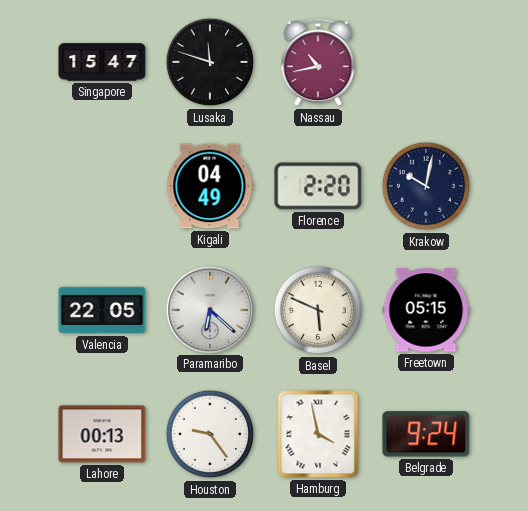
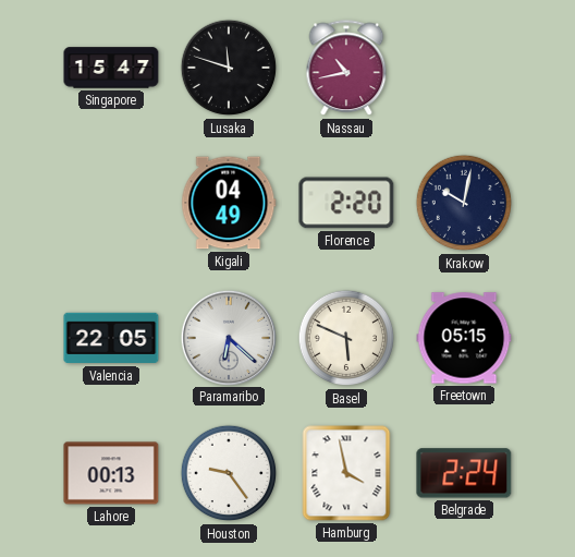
Belgrade: 9:24 -> 2:24 (464, 473)
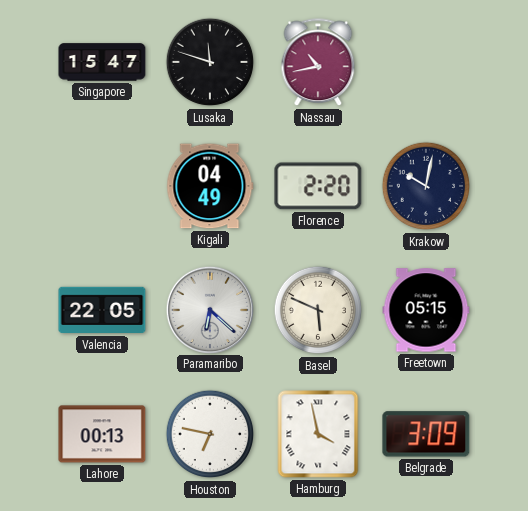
Houston: 9:24 -> 6:47 (210, 434)
Belgrade: 2:24 -> 3:09 (426, 434)
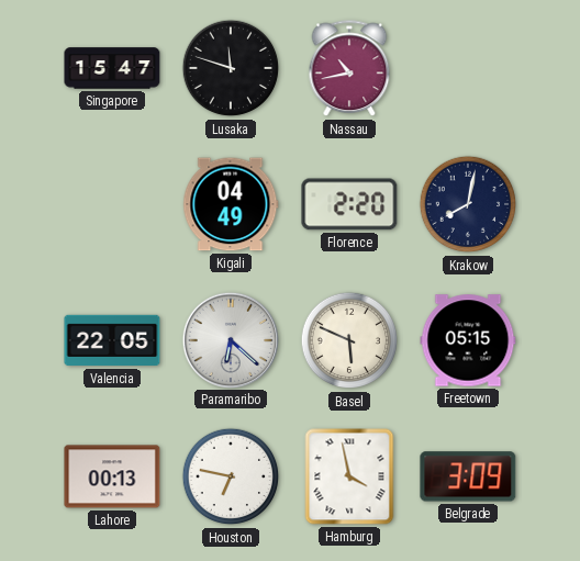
Krakow: 10:02 -> 8:02 (468, 204)
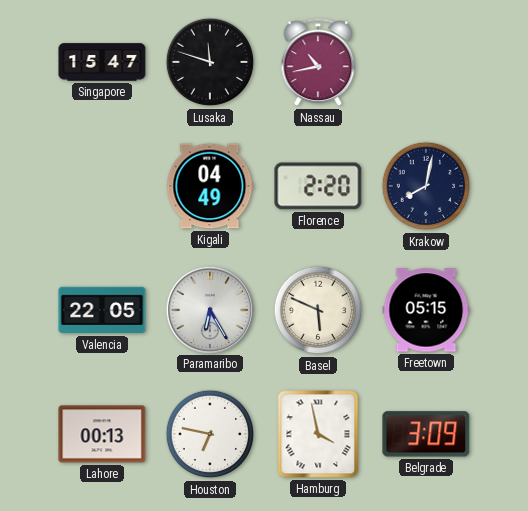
Paramaribo: 6:22 -> 6:25 (209, 309)
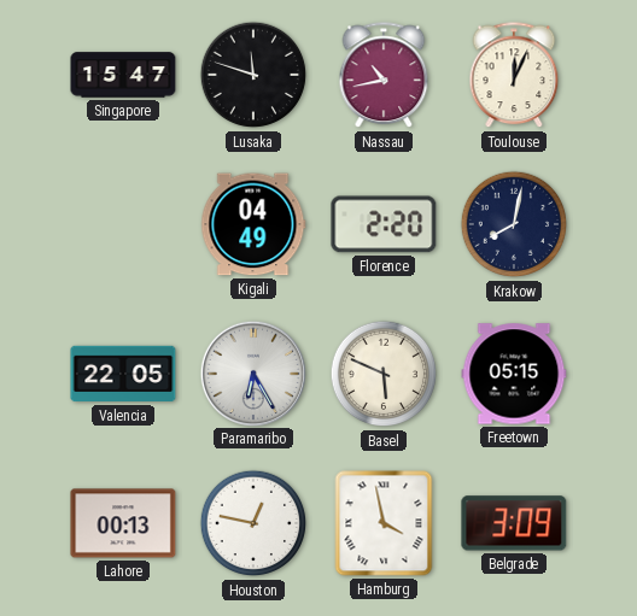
Toulouse: none -> 12:04 (514, 76)
Houston: 6:47 -> 12:47 (253, 523)
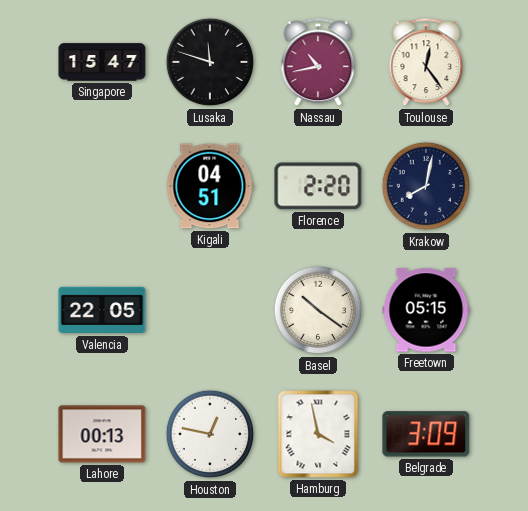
Toulouse: 12:04 -> 12:24 (426, 63)
Kigali: 04:49 -> 04:51 (210, 186)
Paramaribo: 6:25 -> none (252, 372)
Basel: 5:49 -> 10:21 (318, 310)
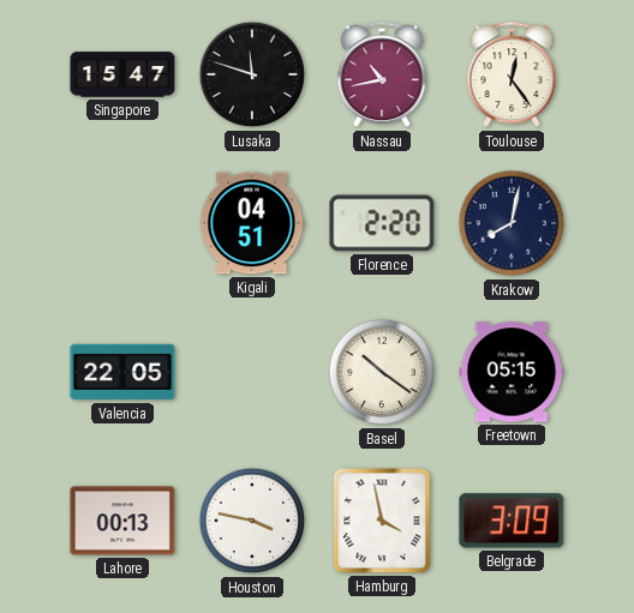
Houston: 12:47 -> 3:47 (252, 521)
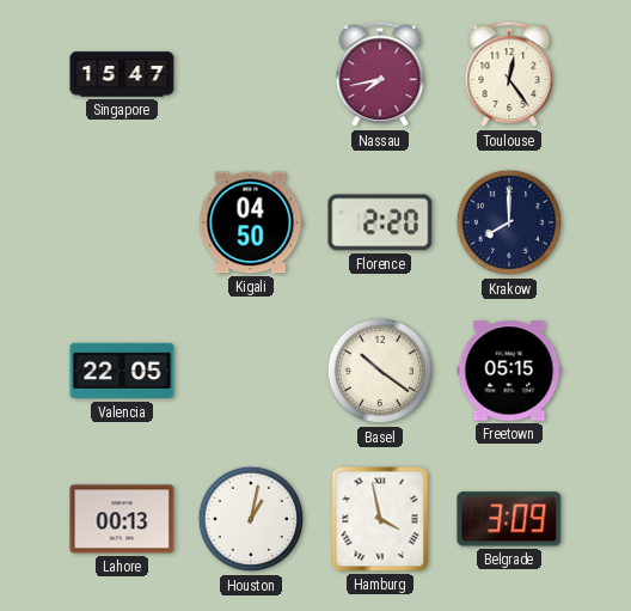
Lusaka: 11:48 -> none (252, 74)
Nassau: 10:43 -> 7:43 (380, 75)
Kigali: 04:51 -> 04:50 (251, 222)
Krakow: 8:02 -> 8:00 (509, 222)
Houston: 3:47 -> 1:02 (251, 519)
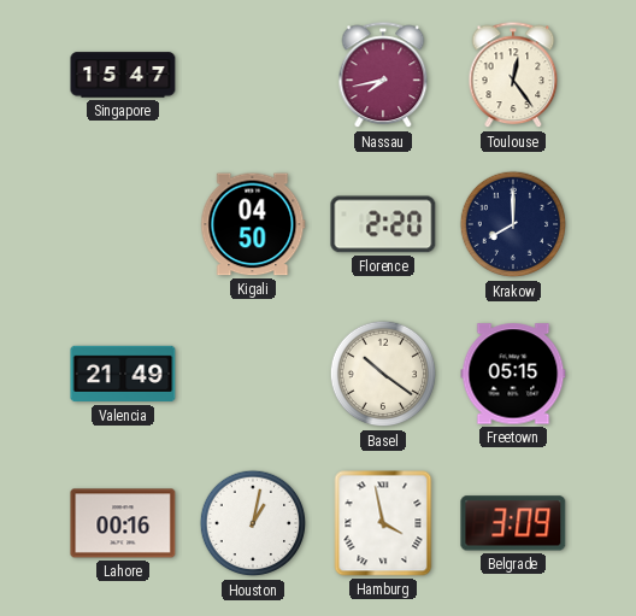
Valencia: 22:05 -> 21:49 (123, 374)
Lahore: 00:13 -> 00:16 (123, 523)
